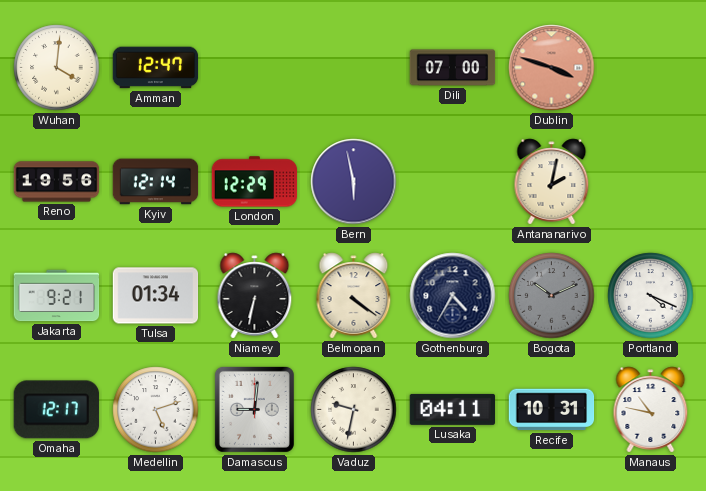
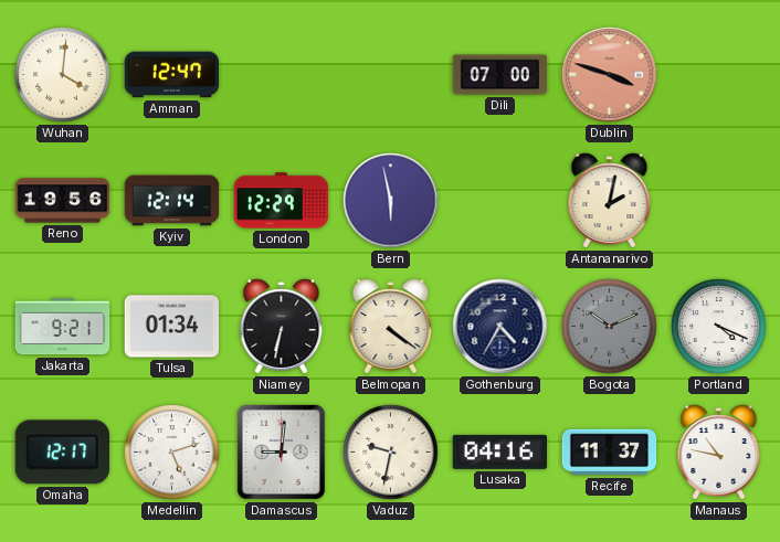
Lusaka: 04:11 -> 04:16 (499, 451)
Recife: 10:31 -> 11:37 (610, 453)
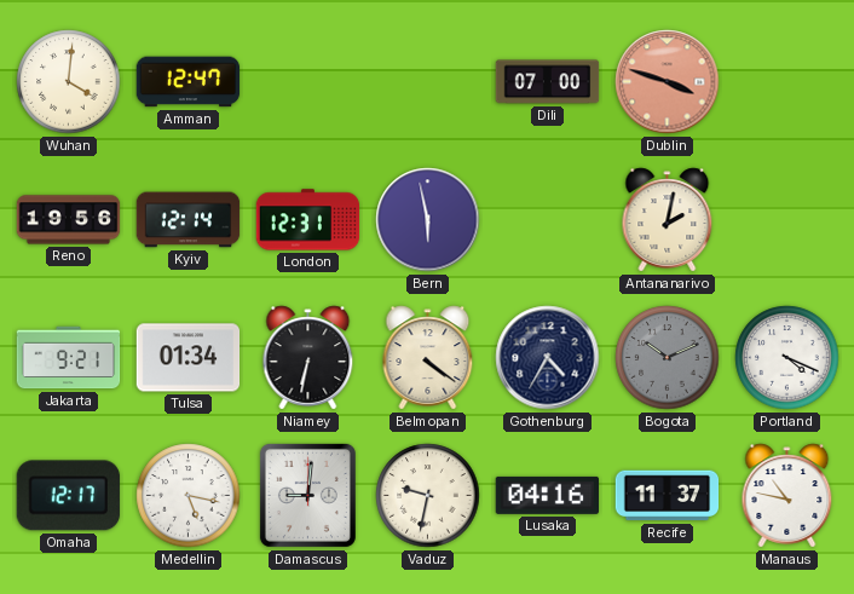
London: 12:29 -> 12:31 (308, 220)
Medellin: 5:12 -> 5:17 (189, 496)
